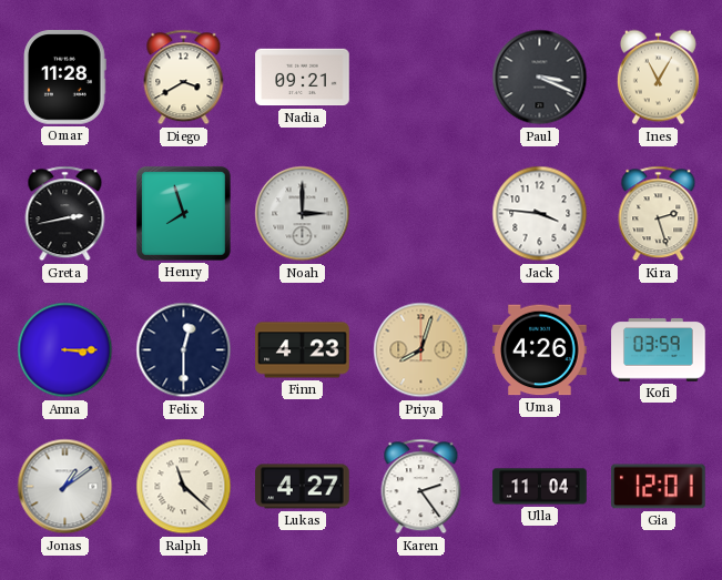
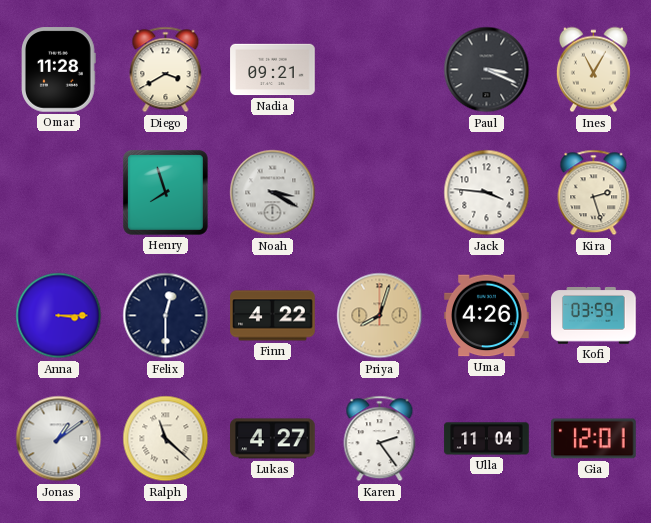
Greta: 2:43 -> none (65, 214)
Noah: 3:00 -> 3:20 (273, 193)
Finn: 4:23 -> 4:22 (273, 316)
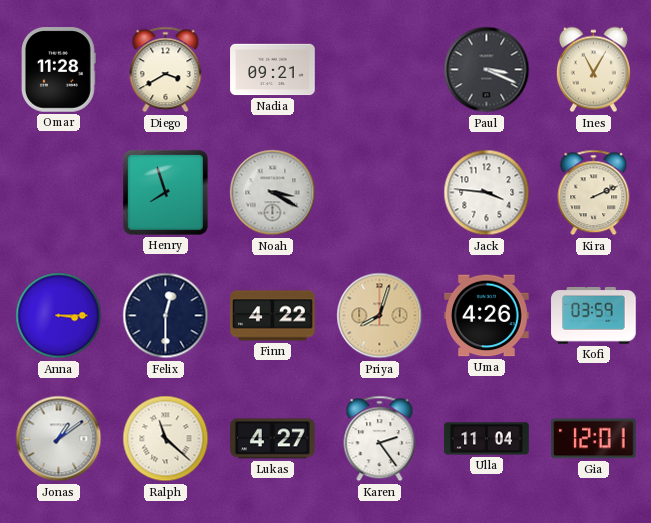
Kira: 2:27 -> 2:11 (594, 193)
